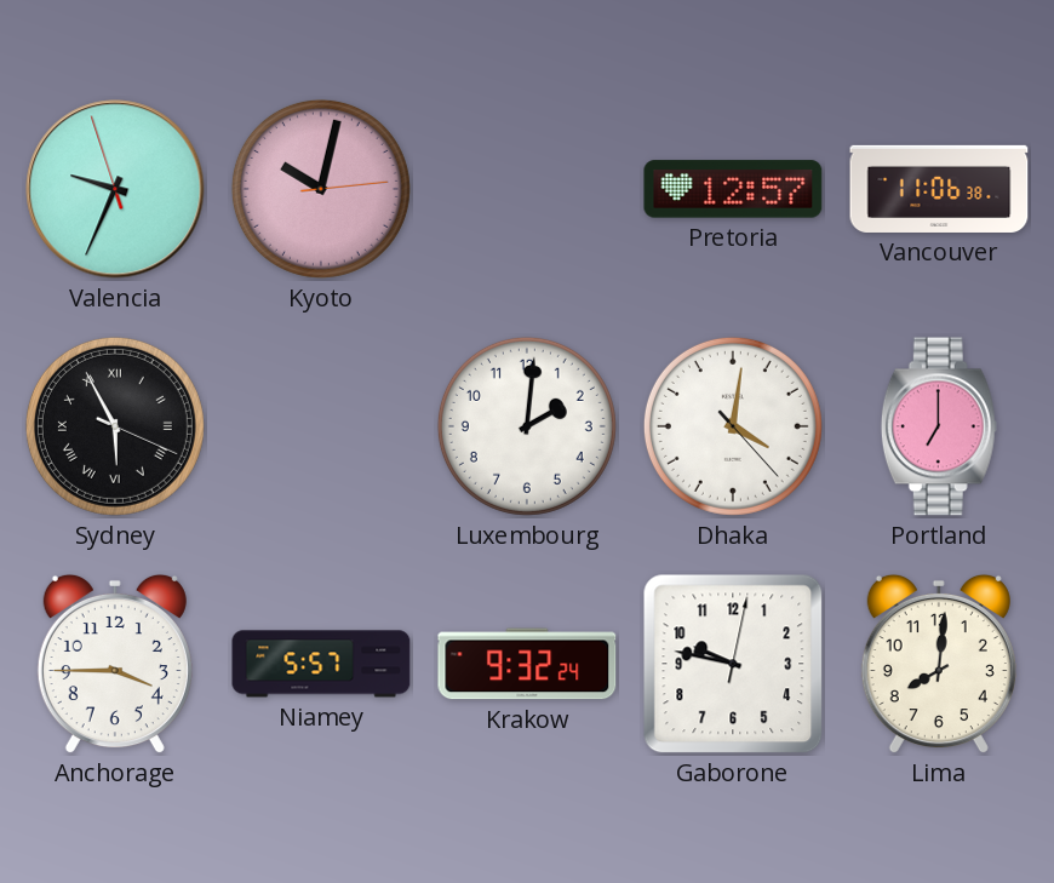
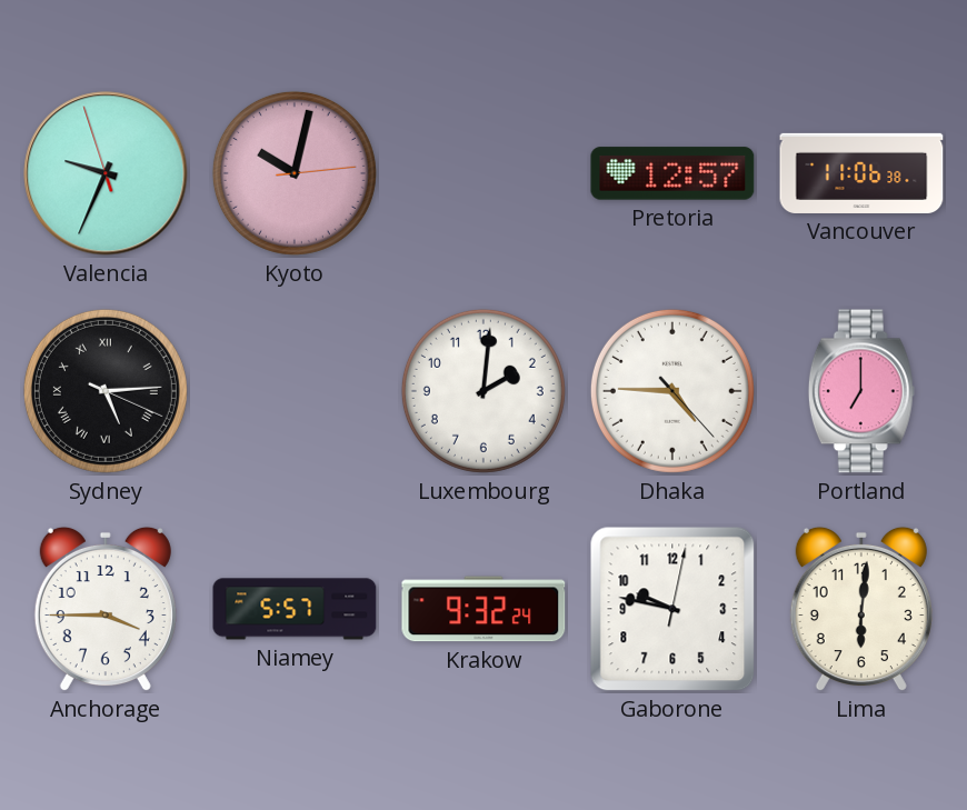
Sydney: 5:55 -> 5:14 (106, 391)
Dhaka: 4:01 -> 4:45 (672, 391)
Lima: 8:01 -> 6:01 (861, 609)
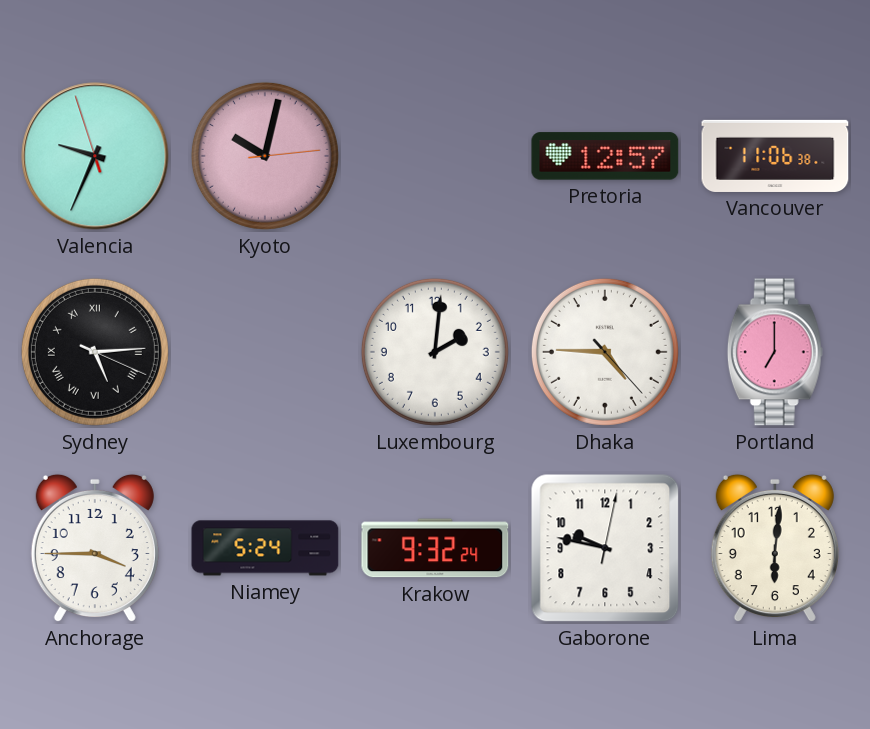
Niamey: 5:57 -> 5:24 (265, 548)
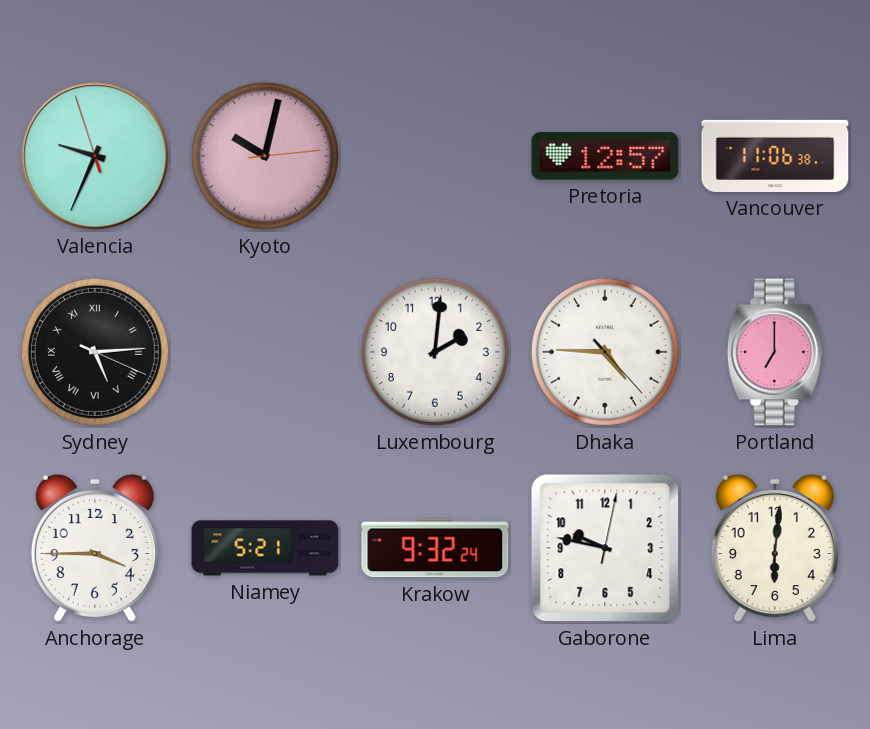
Niamey: 5:24 -> 5:21 (265, 548)
